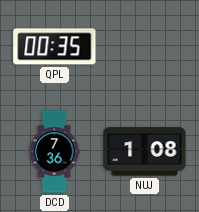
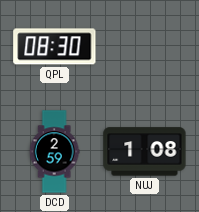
QPL: 00:35 -> 08:30 (55, 47)
DCD: 7:36 -> 2:59 (54, 152)
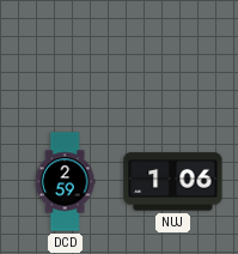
QPL: 08:30 -> none (55, 47)
NUJ: 1:08 -> 1:06 (173, 182)
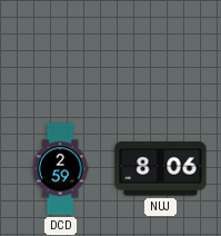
NUJ: 1:06 -> 8:06 (161, 169)
